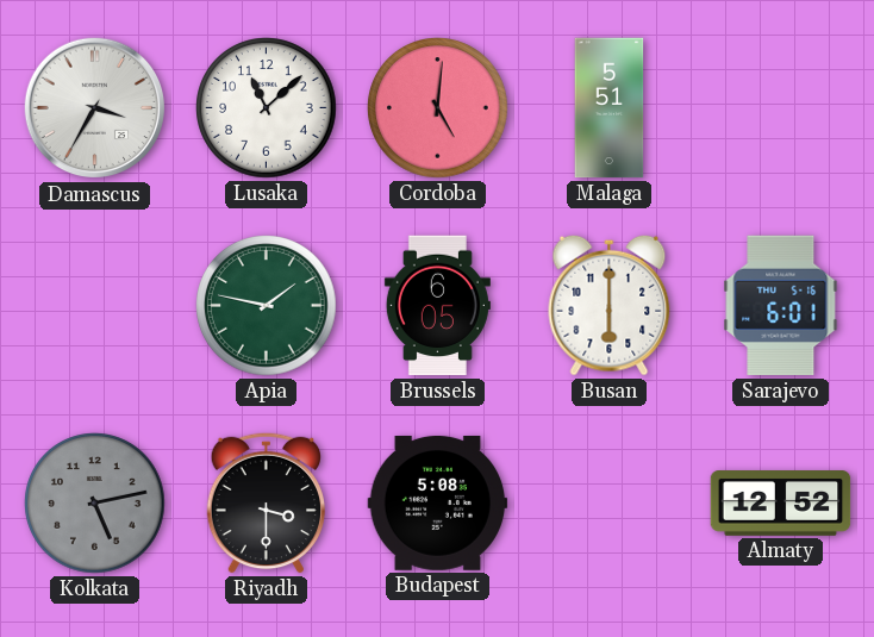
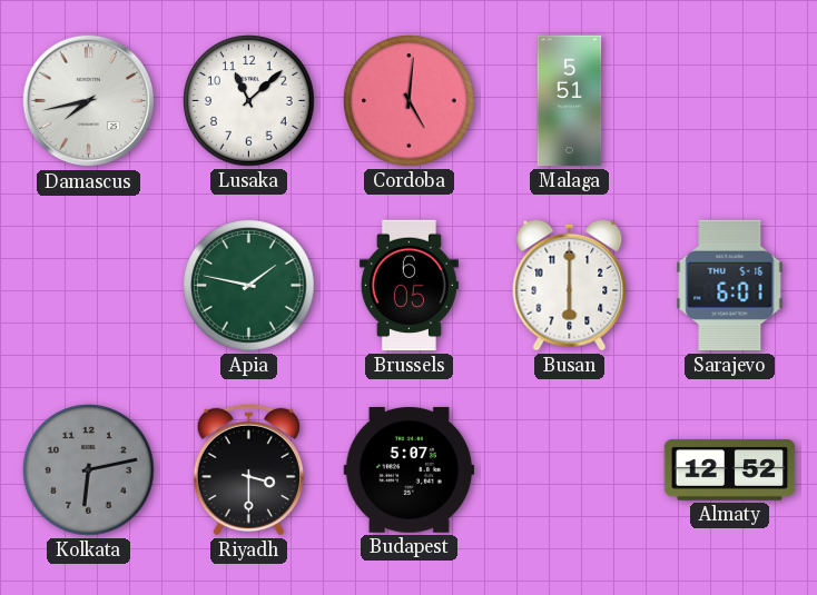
Damascus: 3:35 -> 7:43 (89, 101)
Kolkata: 5:13 -> 6:13 (89, 470)
Budapest: 5:08 -> 5:07 (410, 469)
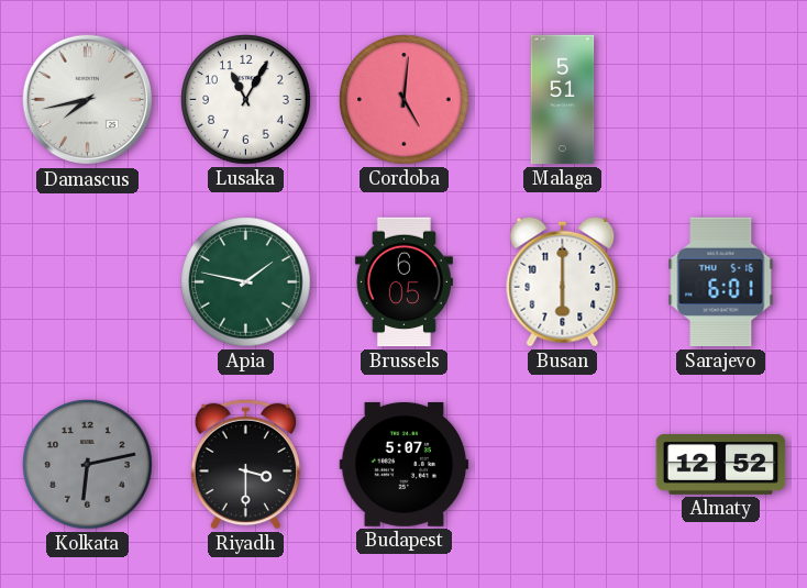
Lusaka: 11:08 -> 11:05 (246, 100)
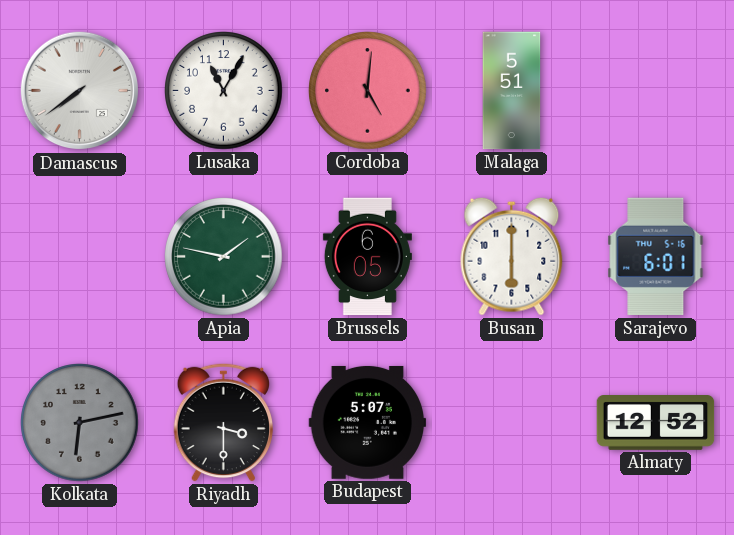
Damascus: 7:43 -> 7:39 (80, 91)
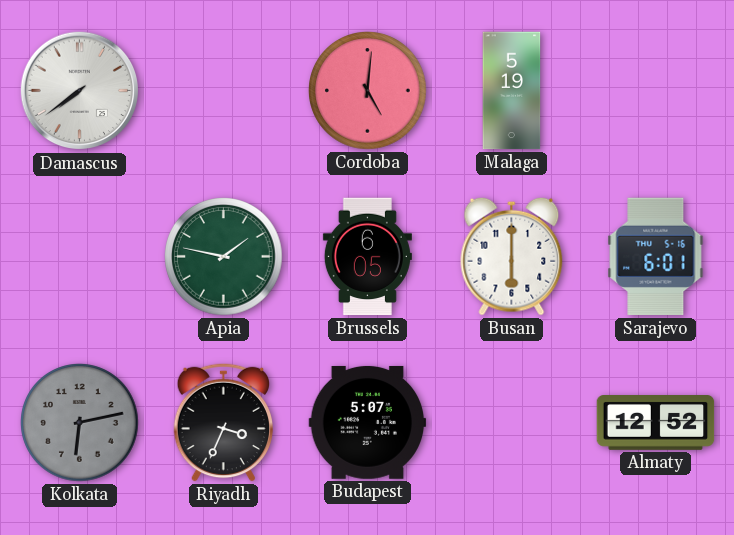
Lusaka: 11:05 -> none (224, 91)
Malaga: 5:51 -> 5:19 (512, 91)
Riyadh: 3:30 -> 3:34 (223, 422)
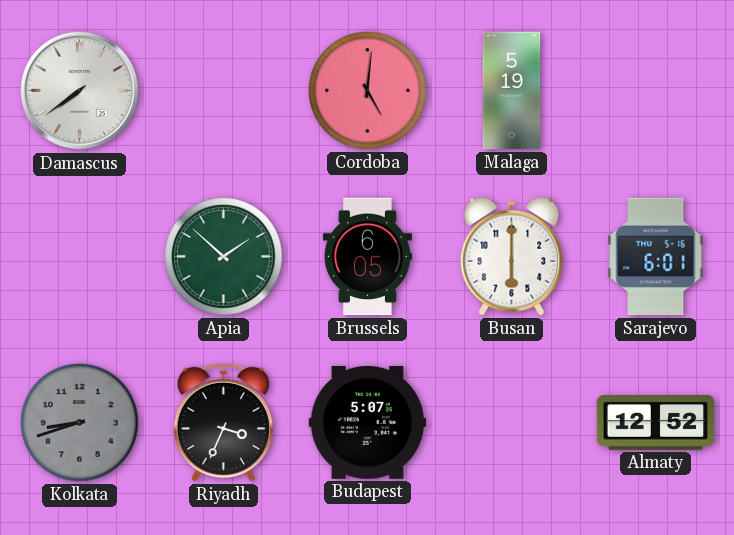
Apia: 1:47 -> 1:52 (224, 257)
Kolkata: 6:13 -> 8:42 (80, 423)
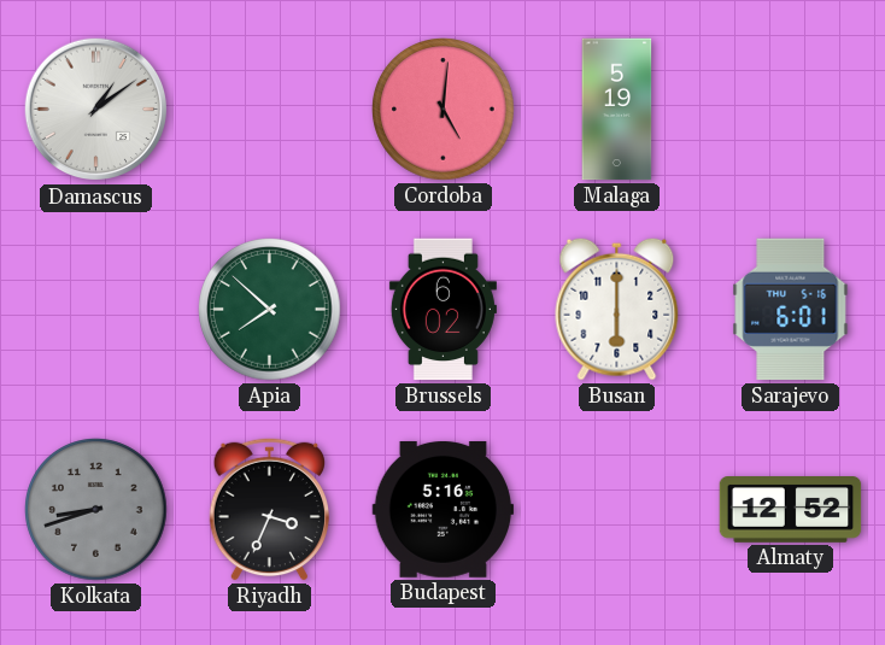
Damascus: 7:39 -> 1:09 (96, 110)
Apia: 1:52 -> 7:52 (270, 310)
Brussels: 6:05 -> 6:02 (443, 310)
Budapest: 5:07 -> 5:16 (444, 509)
